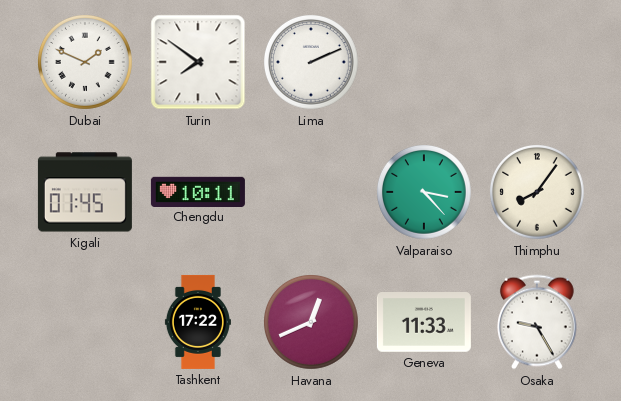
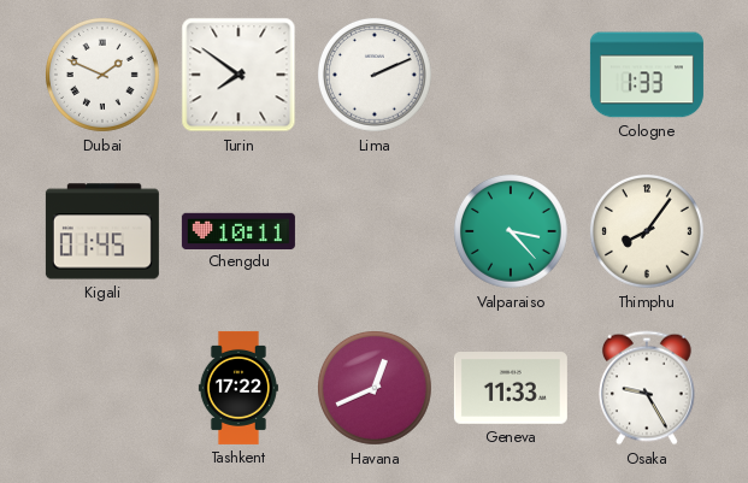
Cologne: none -> 1:33 (647, 75)
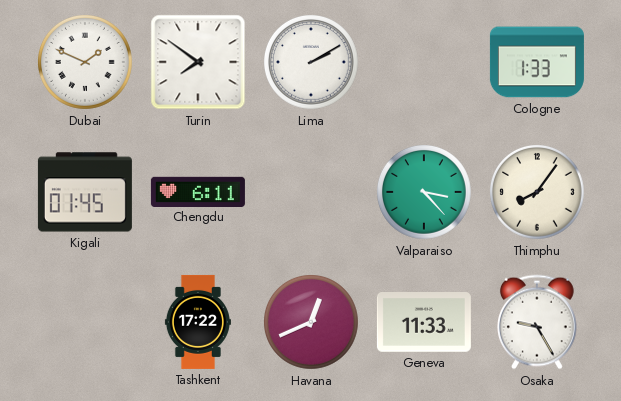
Lima: 2:11 -> 2:10 (312, 63)
Chengdu: 10:11 -> 6:11 (198, 191)
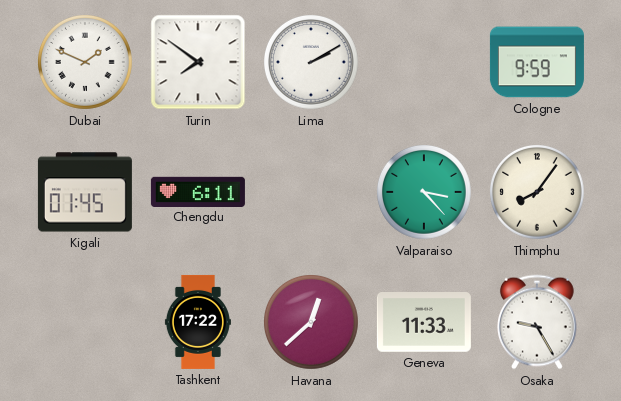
Cologne: 1:33 -> 9:59 (537, 62)
Havana: 12:41 -> 12:38 (312, 323)
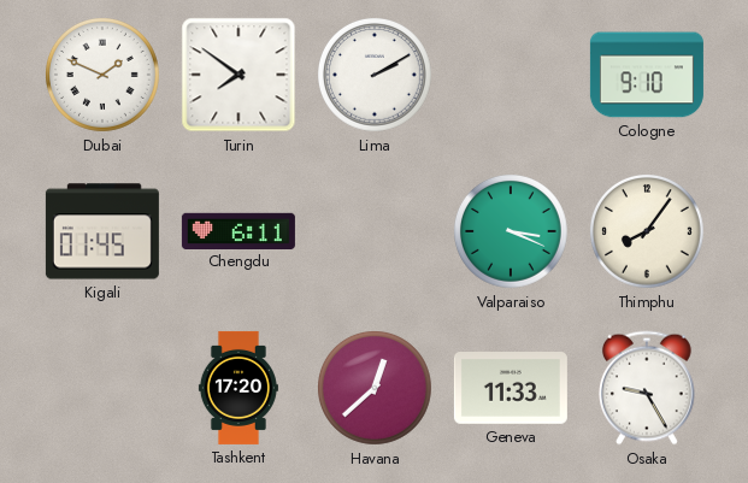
Cologne: 9:59 -> 9:10 (647, 75)
Valparaiso: 3:23 -> 3:19 (512, 232)
Tashkent: 17:22 -> 17:20 (238, 388)
